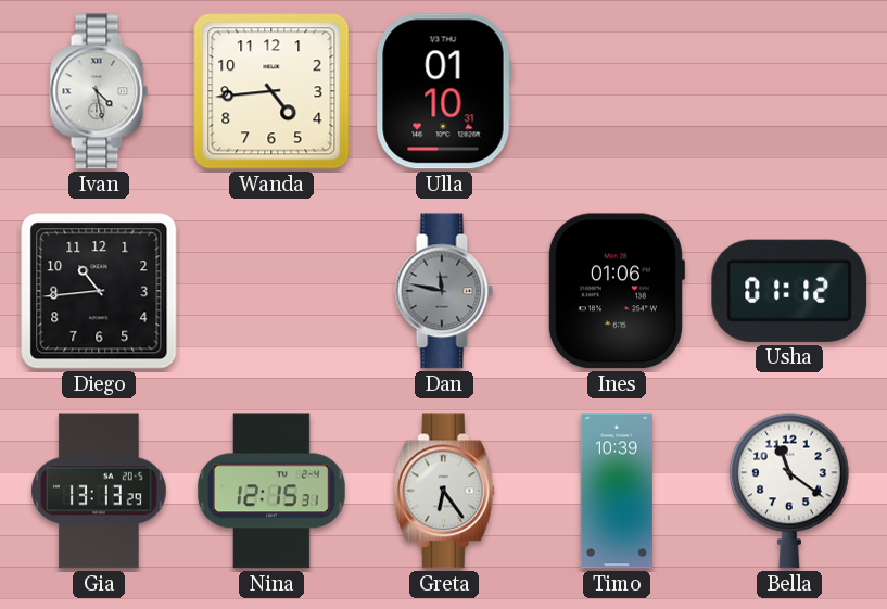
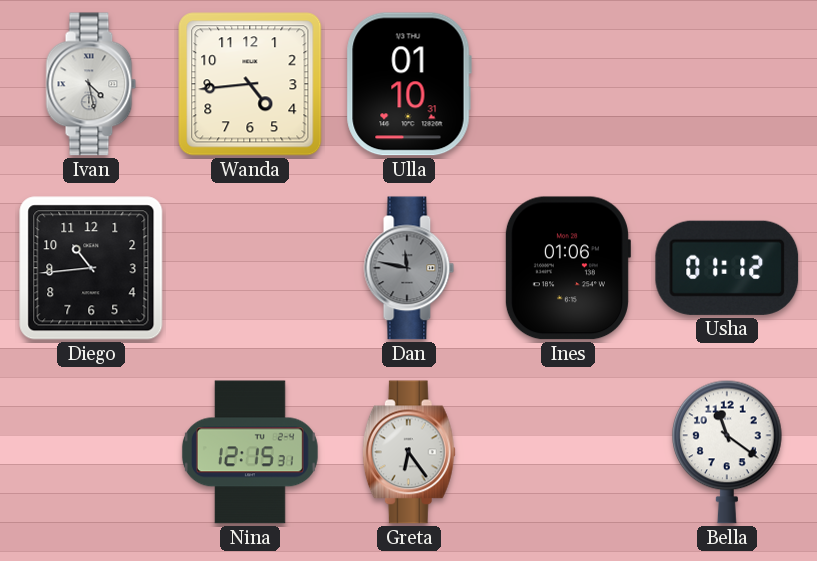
Gia: 13:13 -> none (99, 491)
Timo: 10:39 -> none (617, 491)
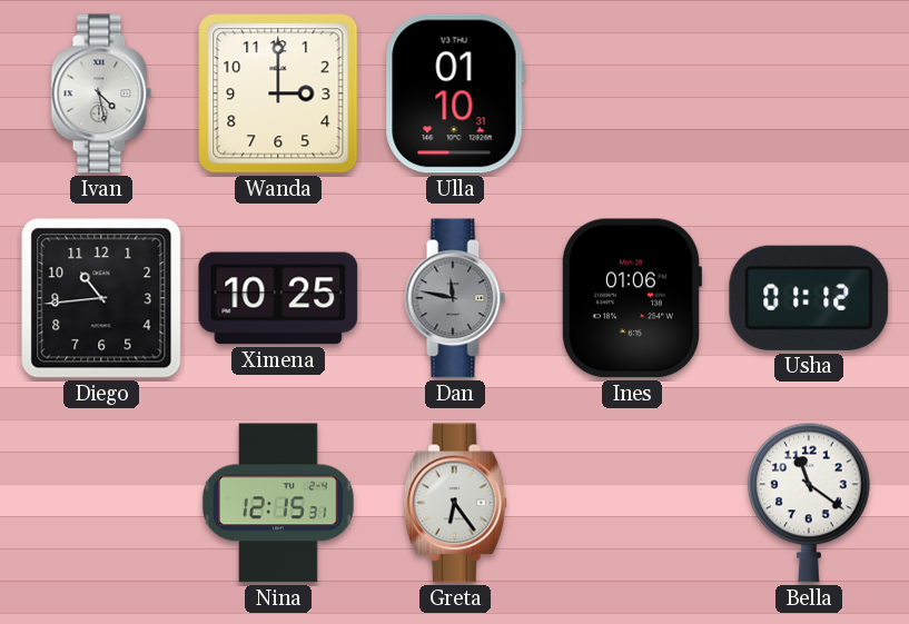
Wanda: 4:44 -> 3:00 (278, 93)
Ximena: none -> 10:25 (278, 298)
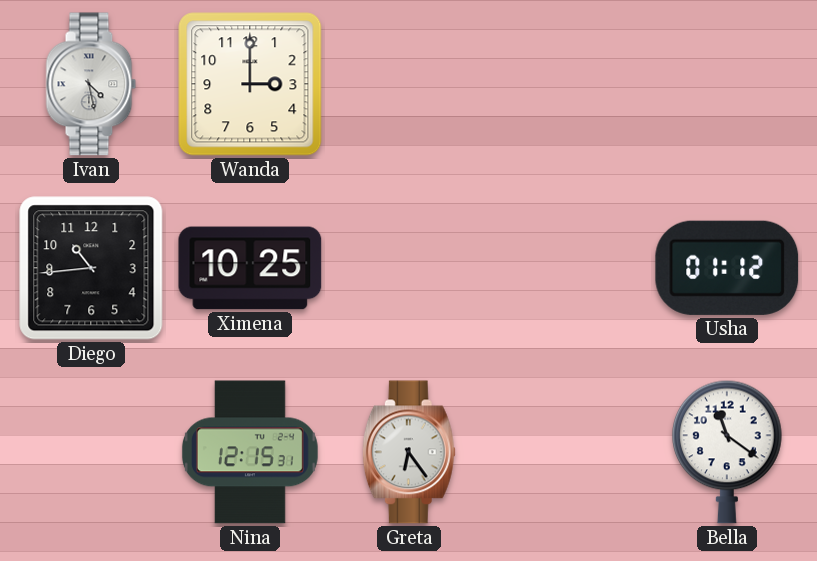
Ulla: 01:10 -> none (455, 93)
Dan: 11:47 -> none (455, 298)
Ines: 01:06 -> none (631, 298)
